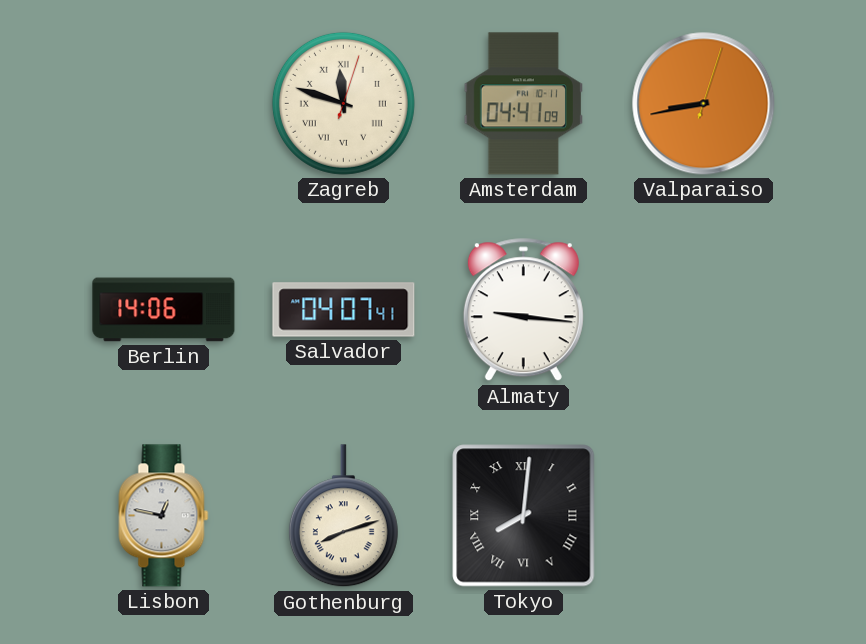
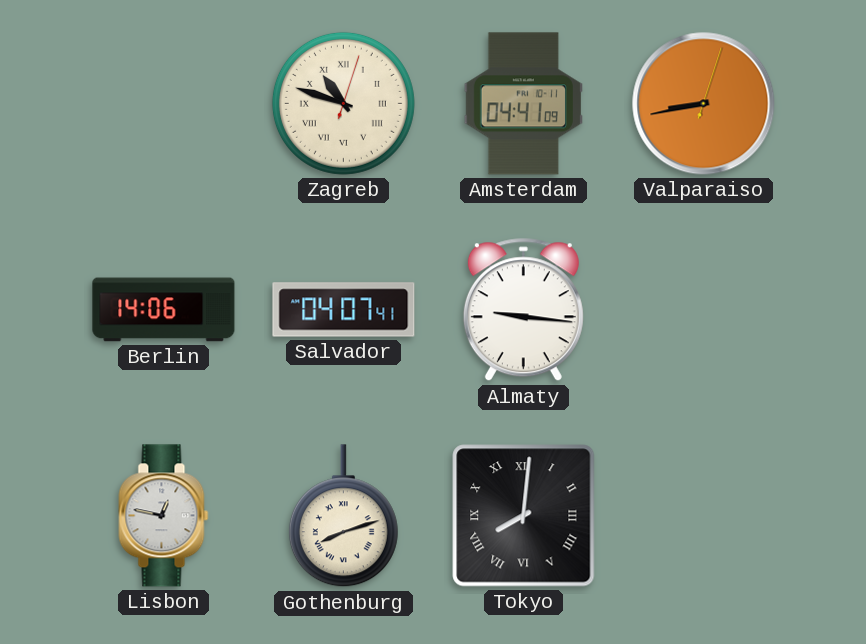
Zagreb: 11:48 -> 10:48 (343, 103)
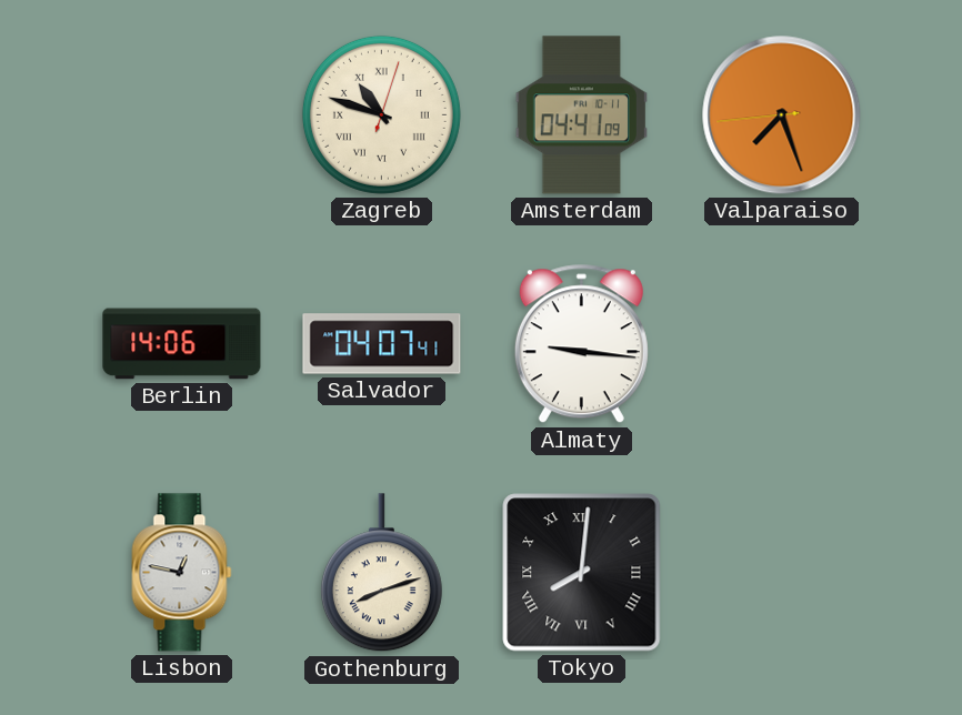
Valparaiso: 8:43 -> 7:26 (782, 115)
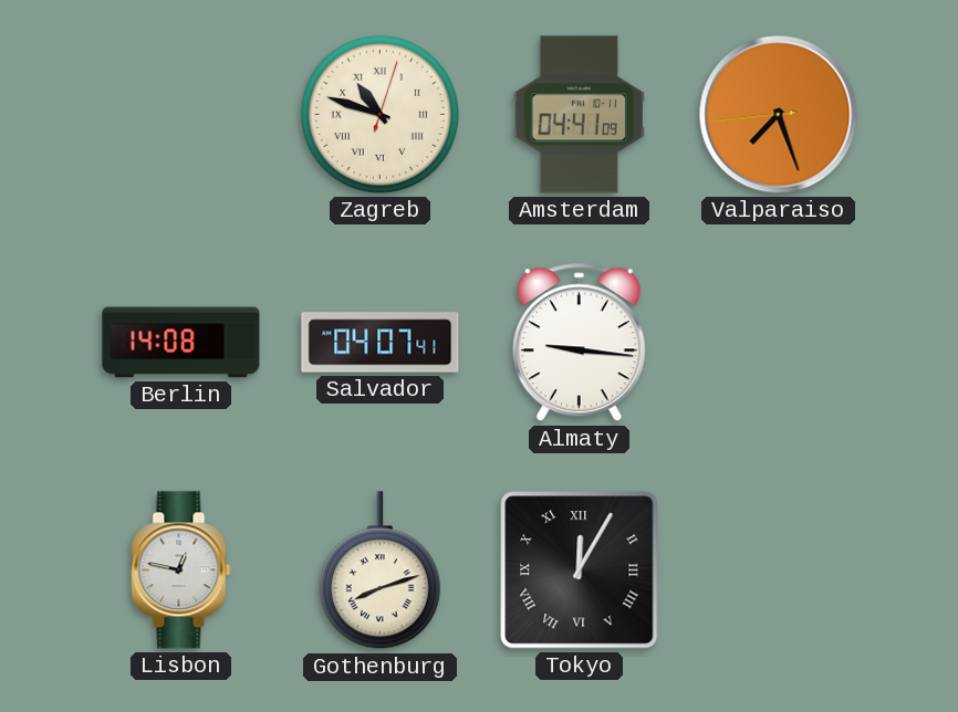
Berlin: 14:06 -> 14:08 (181, 343)
Tokyo: 8:01 -> 12:05 (580, 570)
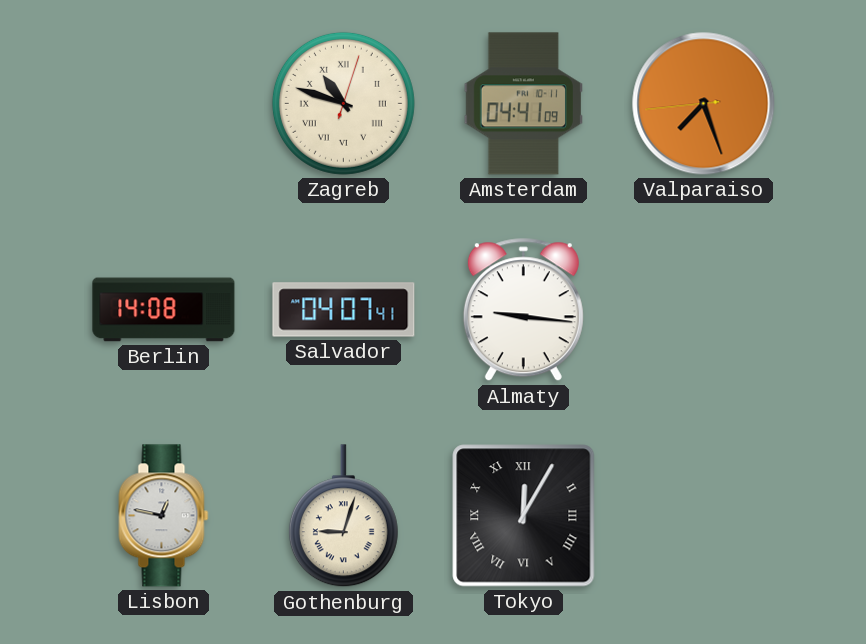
Gothenburg: 8:12 -> 9:03 (343, 516)
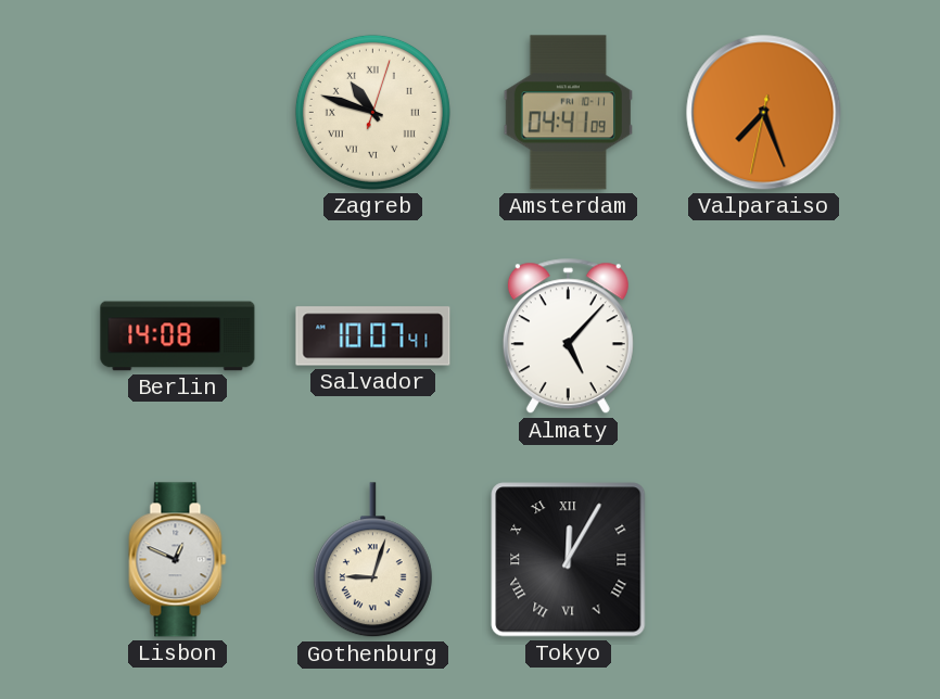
Valparaiso: 7:26:44 -> 7:26:32 (764, 113)
Salvador: 04:07 -> 10:07 (373, 336)
Almaty: 9:16 -> 5:07 (568, 336)
Lisbon: 12:47 -> 12:49 (178, 560)
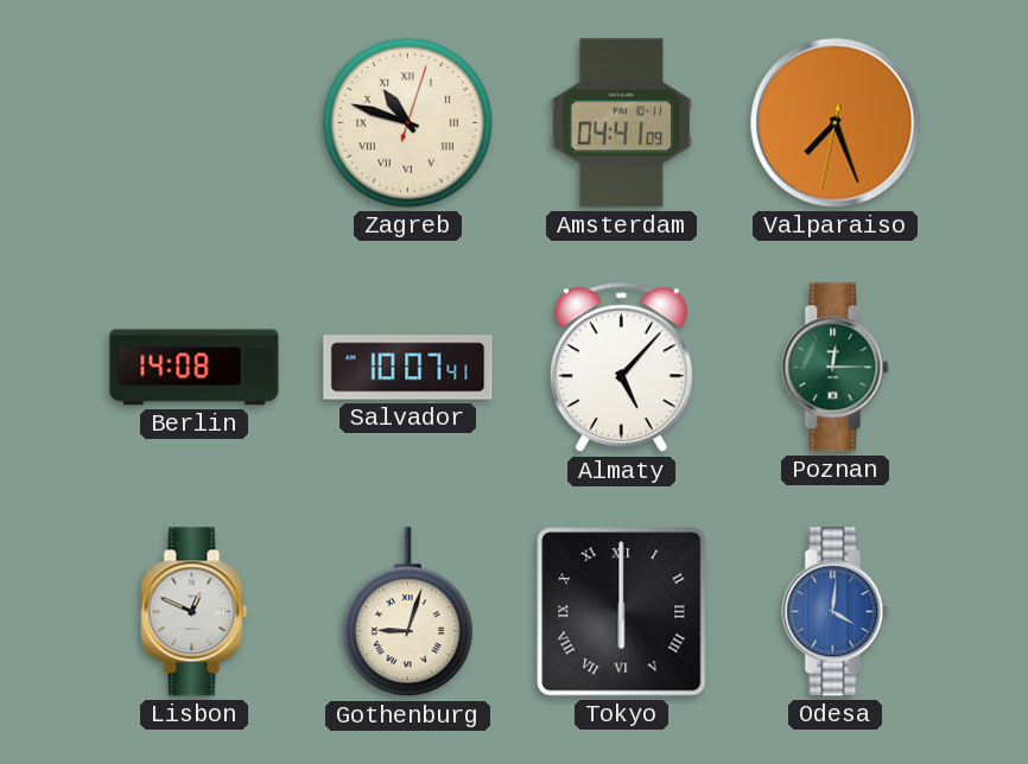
Poznan: none -> 12:15 (836, 368)
Tokyo: 12:05 -> 6:00 (622, 612)
Odesa: none -> 4:01 (836, 612)
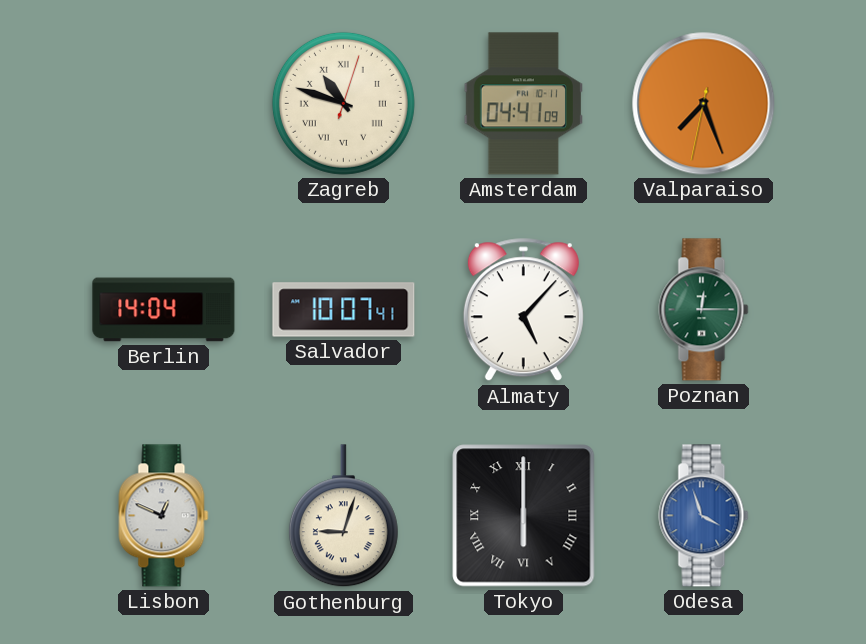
Berlin: 14:08 -> 14:04 (164, 310)
Odesa: 4:01 -> 3:57 (704, 516)
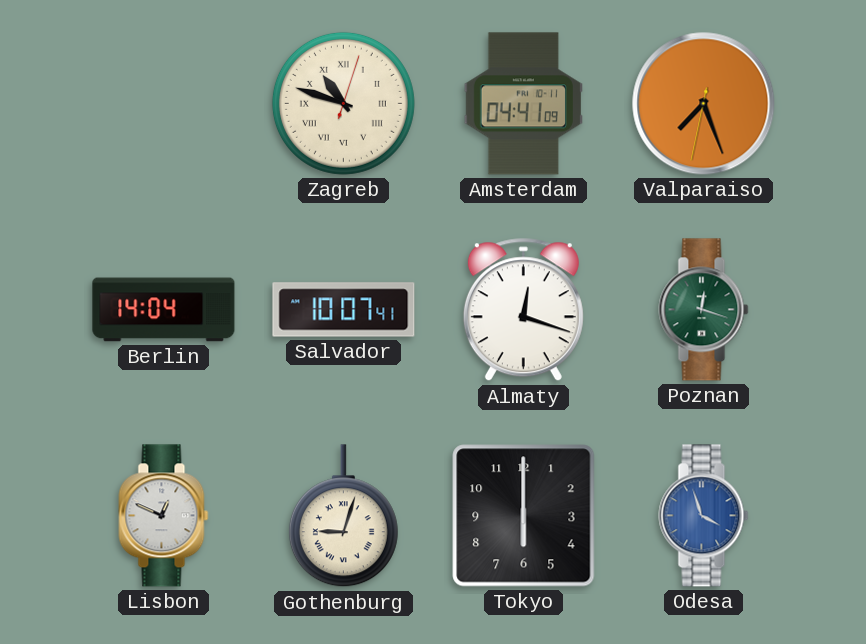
Almaty: 5:07 -> 12:18 (523, 310)
Poznan: 12:15 -> 12:18 (704, 310)
Tokyo numerals: Roman -> Arabic (524, 516)
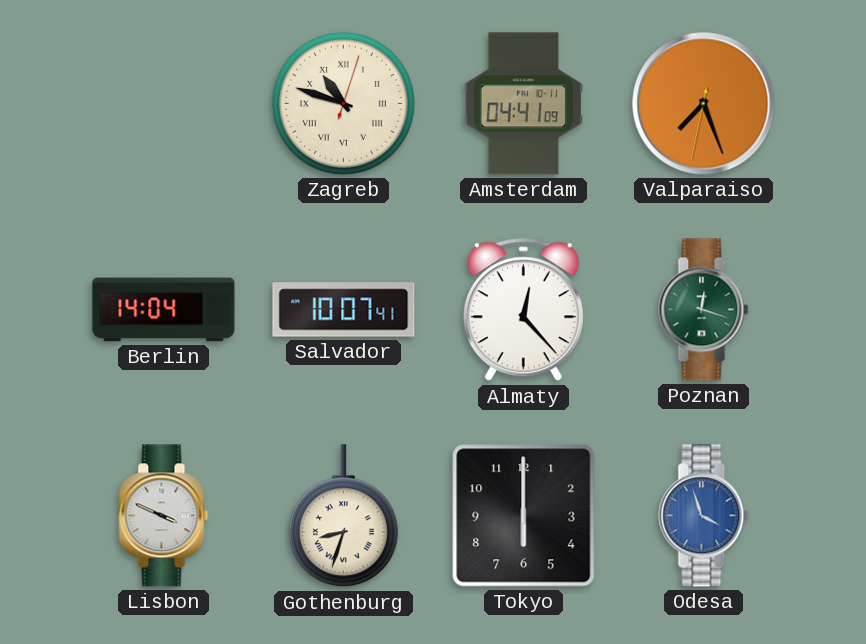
Almaty: 12:18 -> 12:23 (523, 310)
Lisbon: 12:49 -> 3:49 (164, 516)
Gothenburg: 9:03 -> 8:33 (343, 516)
